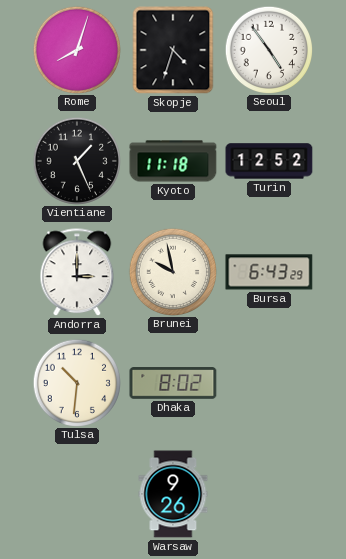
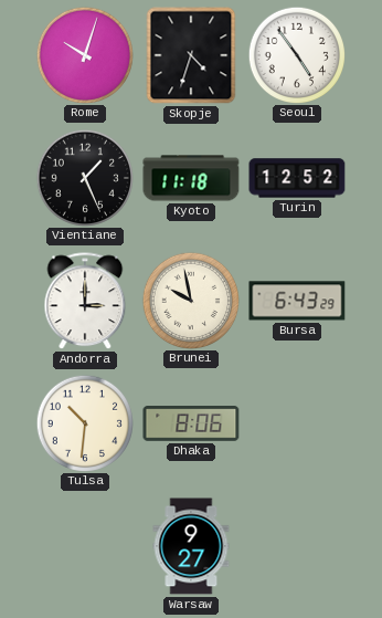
Rome: 8:03 -> 10:03 (84, 54)
Dhaka: 8:02 -> 8:06 (191, 423)
Warsaw: 9:26 -> 9:27 (191, 546)
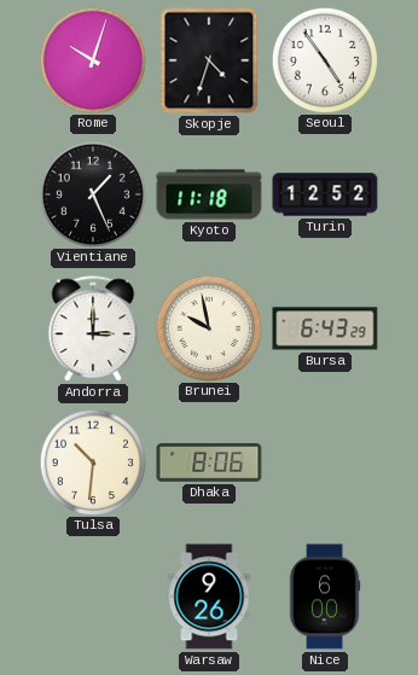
Warsaw: 9:27 -> 9:26 (209, 597)
Nice: none -> 6:00 (325, 597)
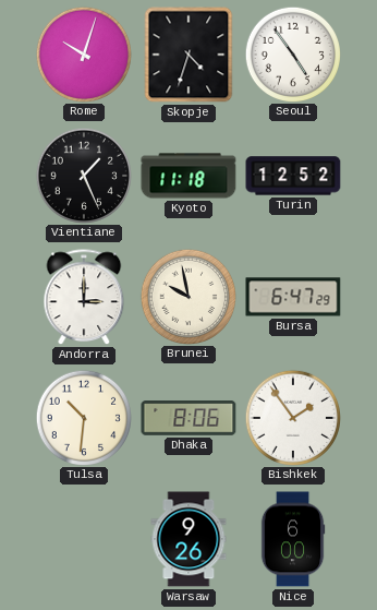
Bursa: 6:43 -> 6:47 (293, 297)
Bishkek: none -> 1:54 (292, 417)
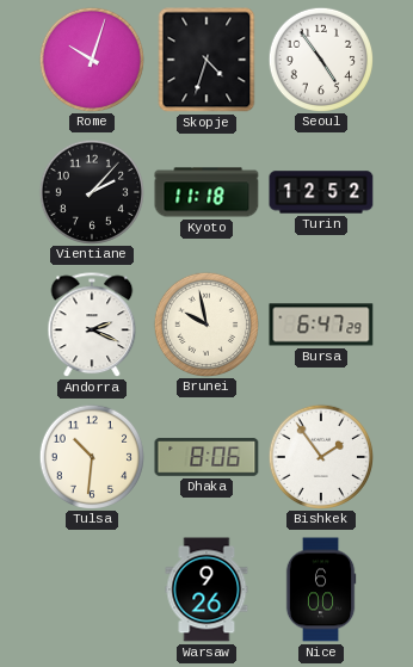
Vientiane: 1:26 -> 2:07 (91, 191)
Andorra: 3:00 -> 2:19 (92, 326)
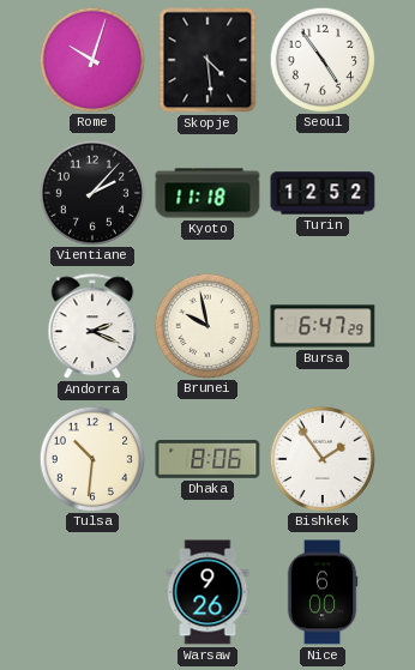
Skopje: 4:33 -> 4:29 (207, 60)
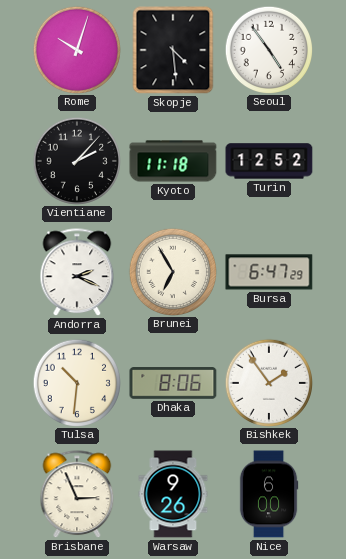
Brunei: 9:58 -> 6:55 (172, 271)
Brisbane: none -> 2:56 (77, 495)
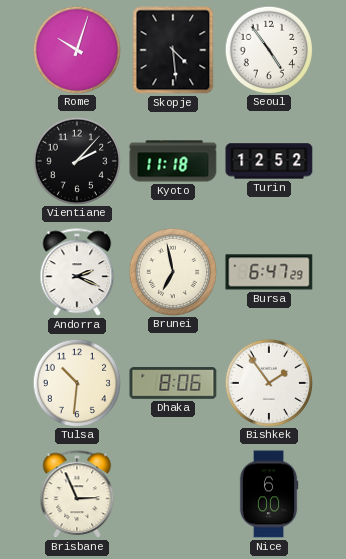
Brunei: 6:55 -> 6:58 (172, 271)
Warsaw: 9:26 -> none (173, 494)
